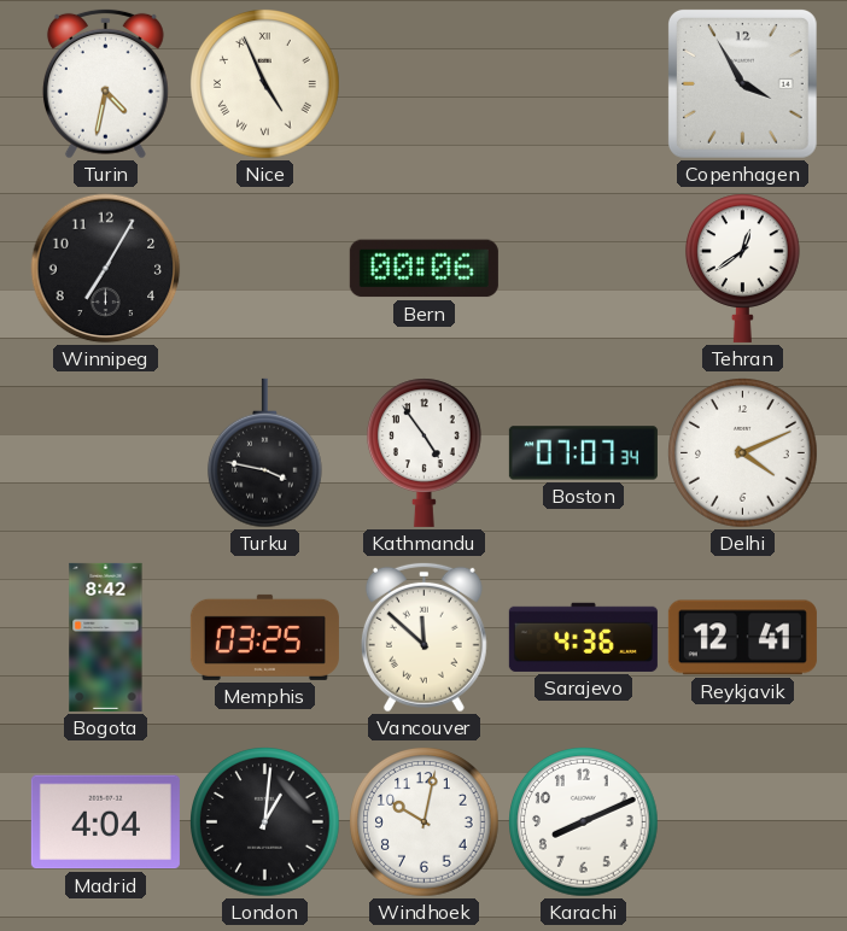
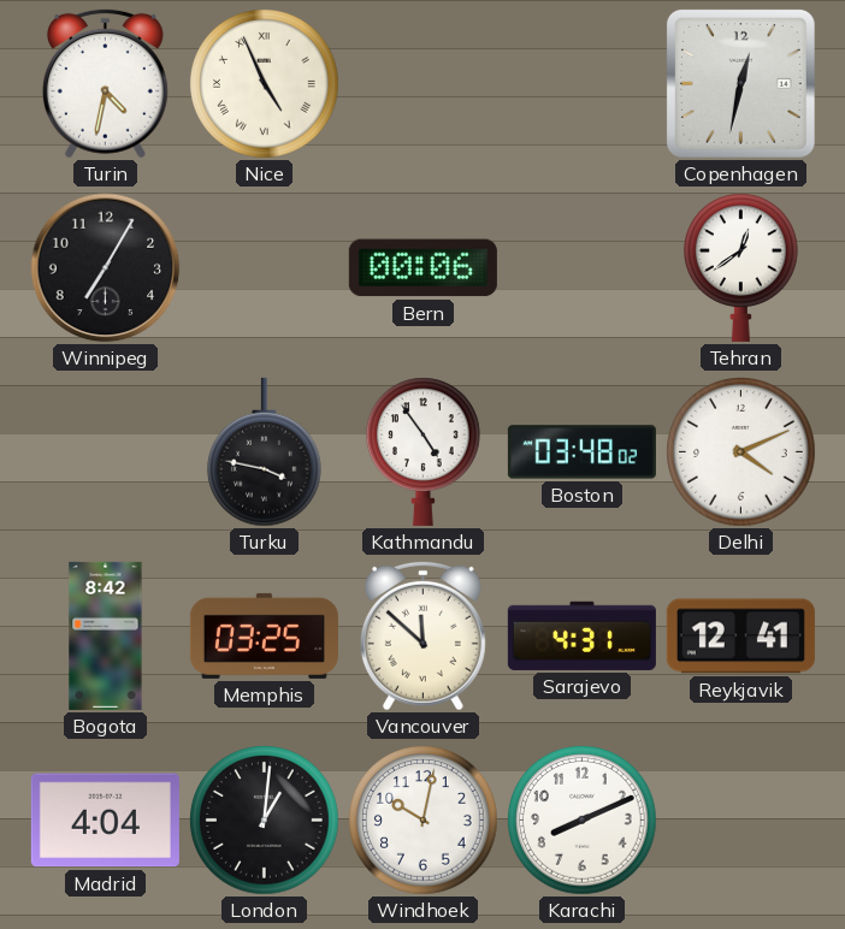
Copenhagen: 3:55 -> 12:32 (740, 83)
Boston: 07:07 -> 03:48 (581, 452)
Sarajevo: 4:36 -> 4:31 (581, 635)
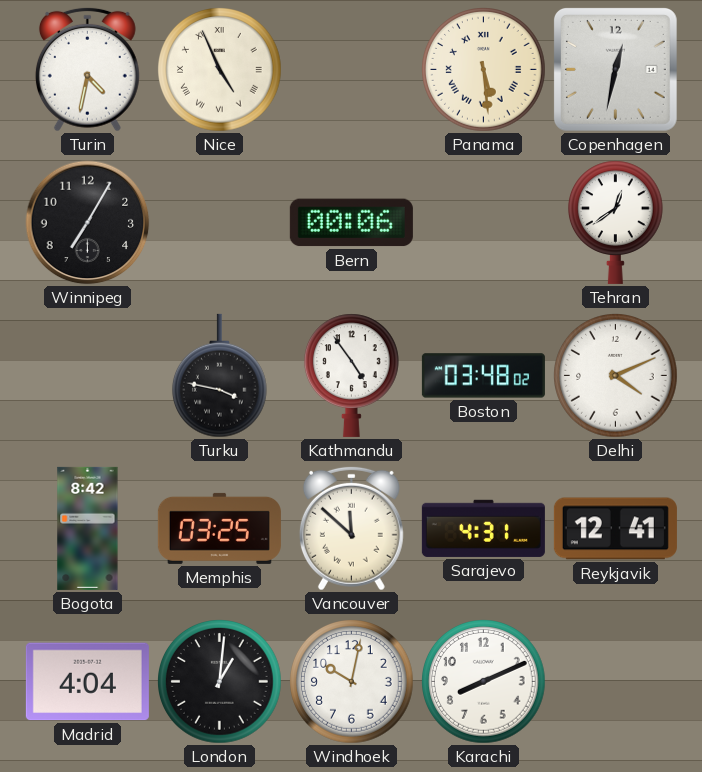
Panama: none -> 5:29 (484, 70)
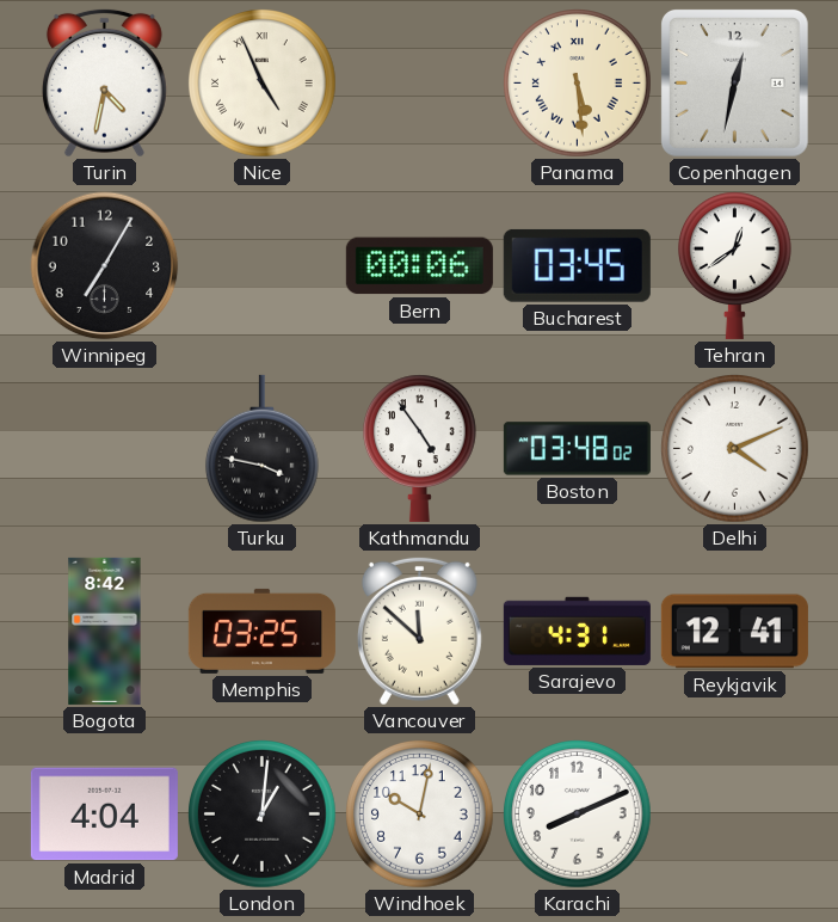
Bucharest: none -> 03:45 (577, 265)
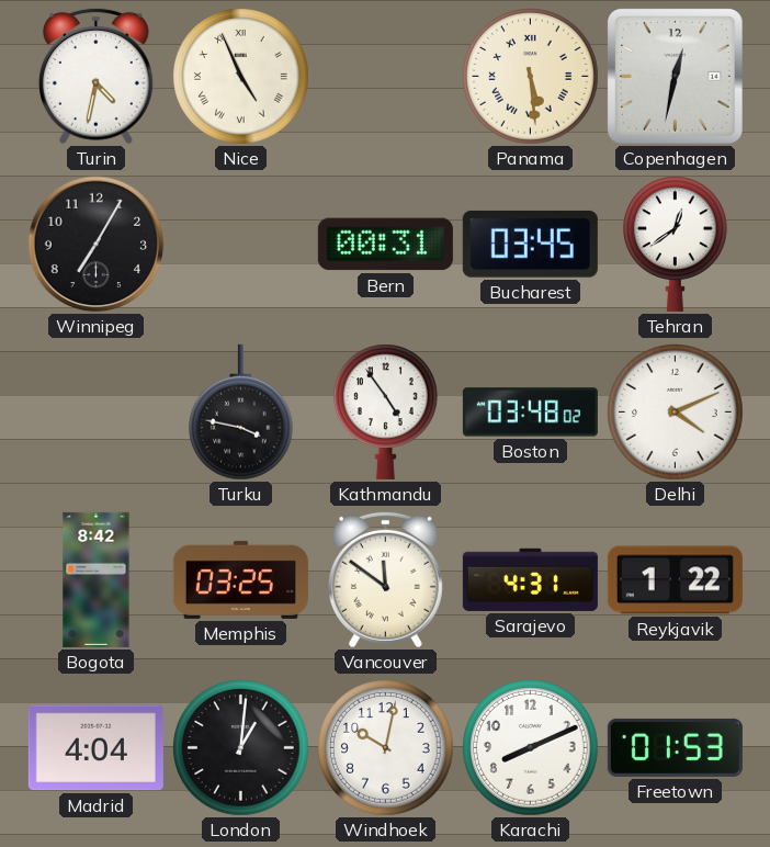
Bern: 00:06 -> 00:31 (385, 245)
Vancouver: 11:52 -> 11:51 (385, 579)
Reykjavik: 12:41 -> 1:22 (675, 580)
Freetown: none -> 01:53 (675, 747)
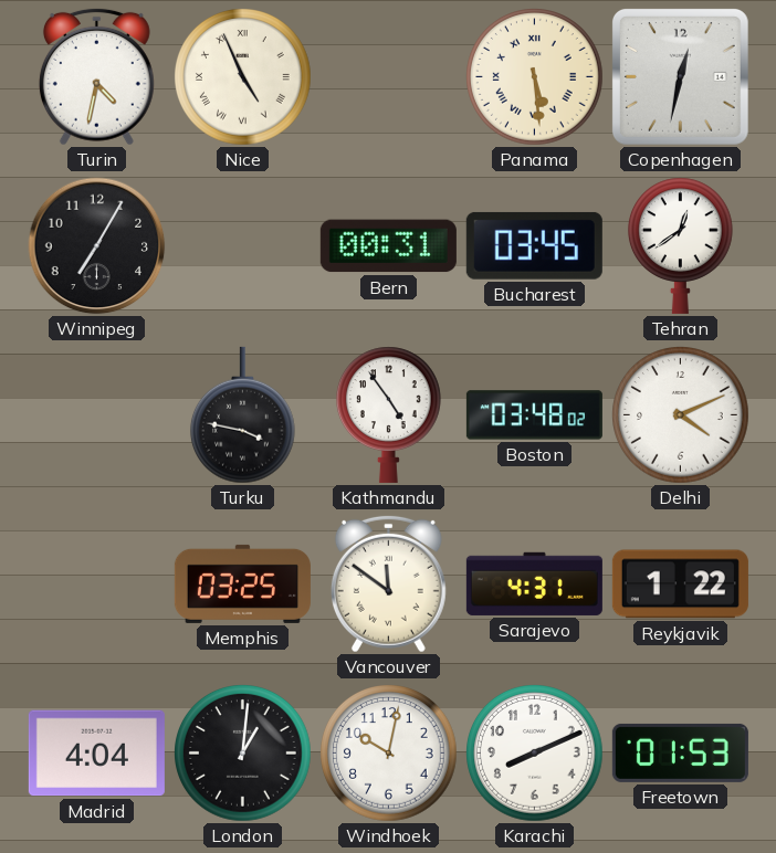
Bogota: 8:42 -> none (97, 579)
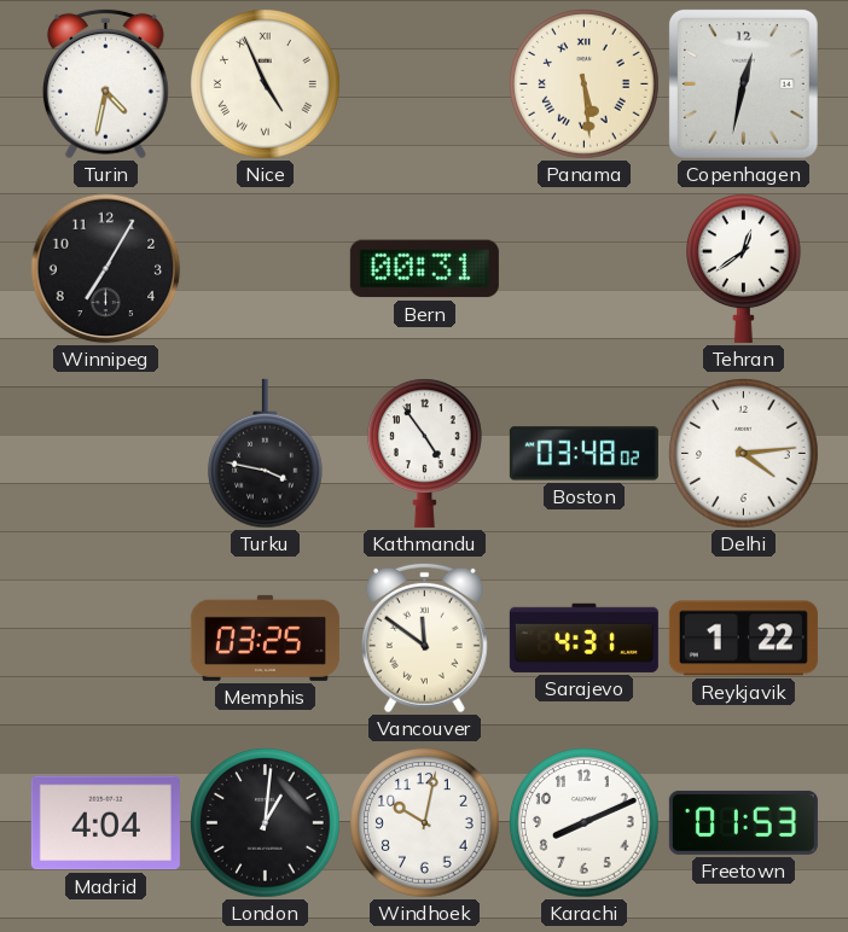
Bucharest: 03:45 -> none (534, 245)
Delhi: 4:11 -> 4:14 (744, 454)
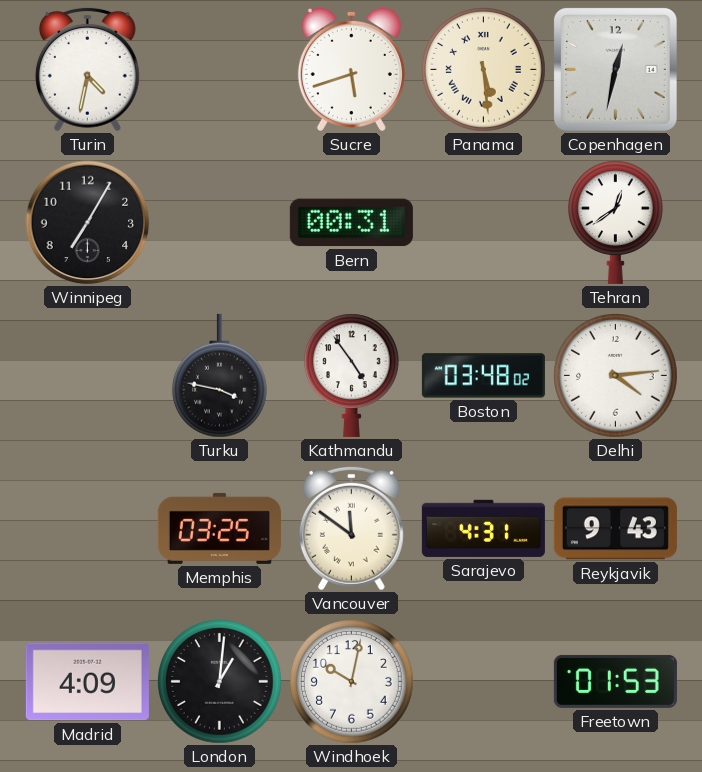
Nice: 4:56 -> none (266, 85)
Sucre: none -> 5:42 (351, 69)
Reykjavik: 1:22 -> 9:43 (615, 529)
Madrid: 4:04 -> 4:09 (87, 682)
Karachi: 8:11 -> none (585, 823)
